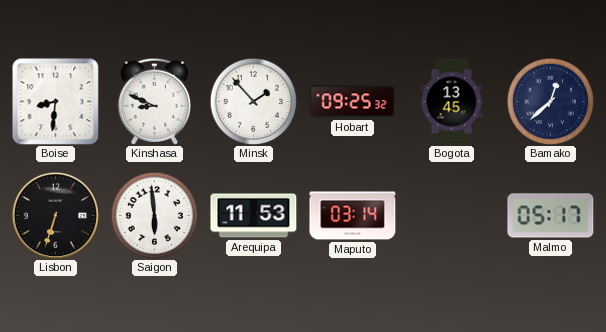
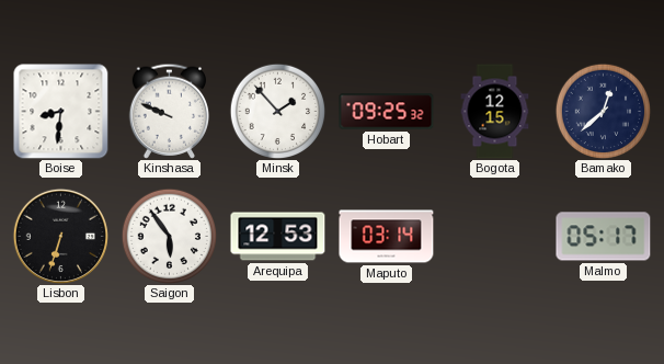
Kinshasa: 8:49 -> 9:49 (170, 111)
Bogota: 13:45 -> 12:15 (495, 112)
Saigon: 5:59 -> 5:54 (169, 236)
Arequipa: 11:53 -> 12:53 (278, 237)
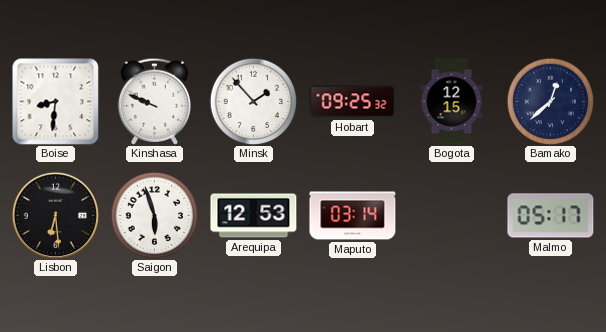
Lisbon: 6:33 -> 6:29 (55, 215)
Saigon: 5:54 -> 5:57 (154, 215)
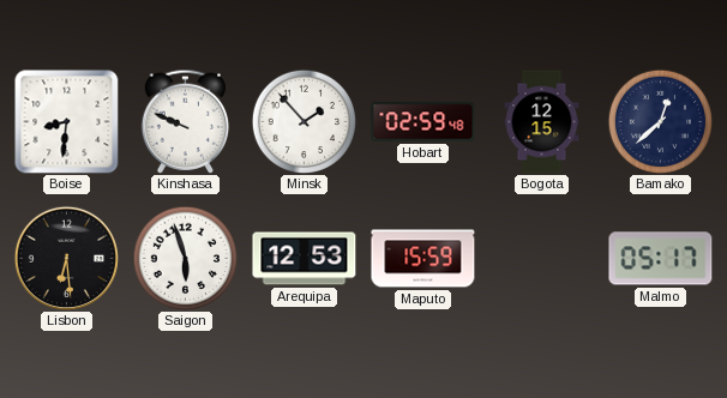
Hobart: 09:25 -> 02:59 (423, 122)
Maputo: 03:14 -> 15:59 (423, 259)
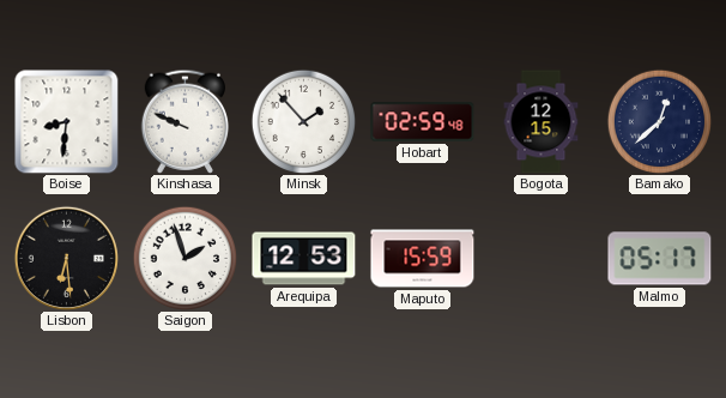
Saigon: 5:57 -> 1:57 (184, 258)
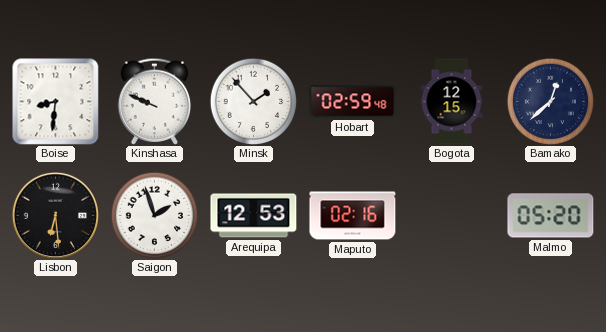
Maputo: 15:59 -> 02:16 (353, 216)
Malmo: 05:17 -> 05:20 (551, 216)
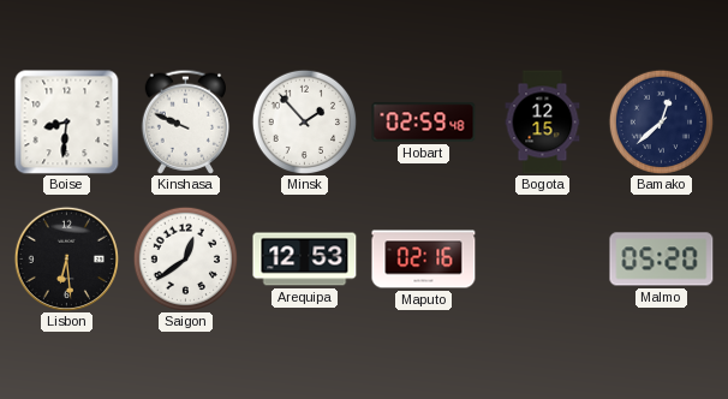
Saigon: 1:57 -> 12:39 (185, 258)
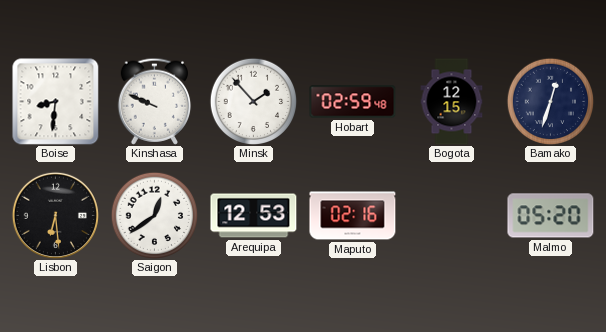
Bamako: 12:38 -> 12:33 (550, 101)
